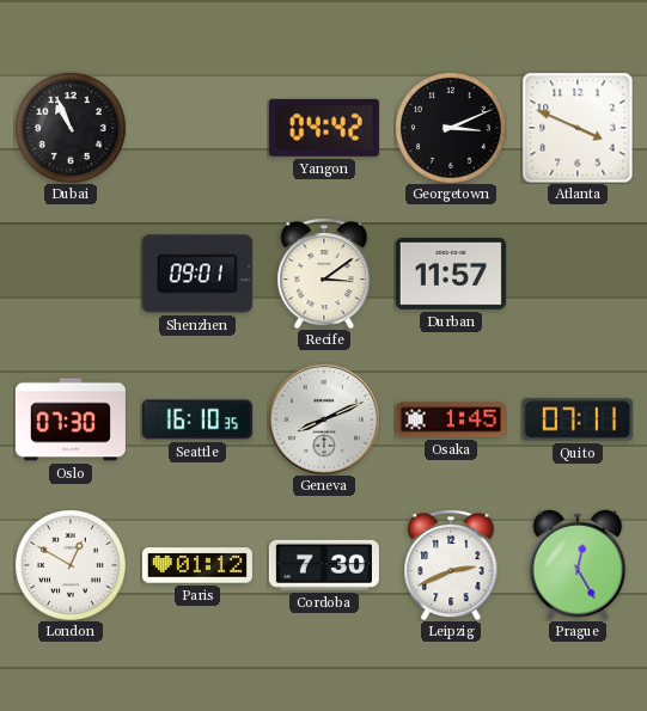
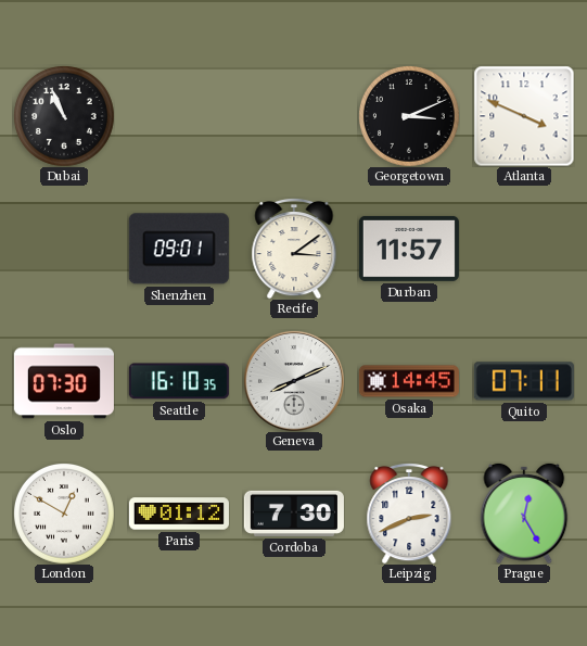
Yangon: 04:42 -> none (324, 128)
Osaka: 1:45 -> 14:45 (409, 381)
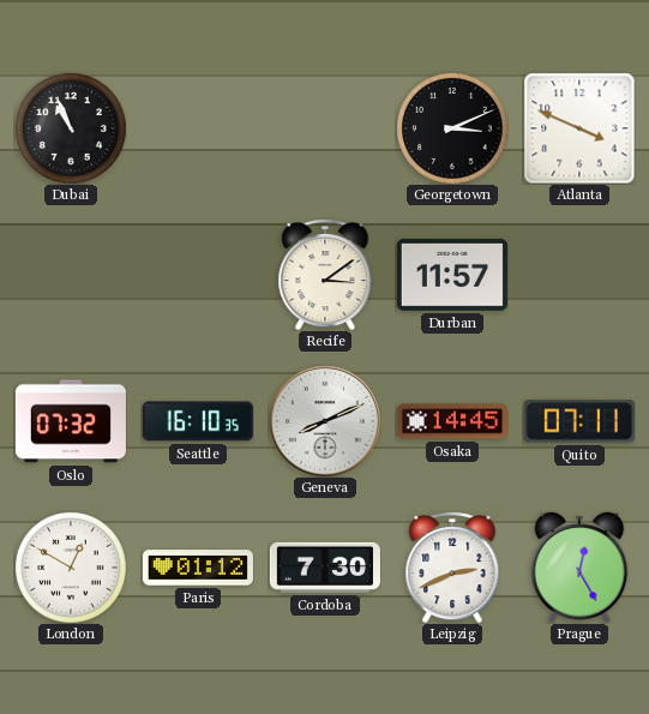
Shenzhen: 09:01 -> none (179, 249)
Oslo: 07:30 -> 07:32 (71, 421)
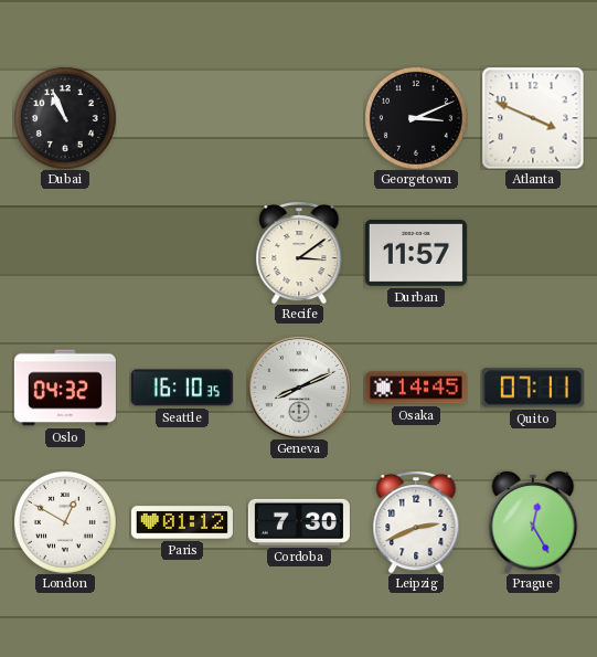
Oslo: 07:32 -> 04:32 (65, 388)
